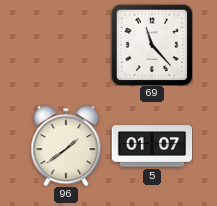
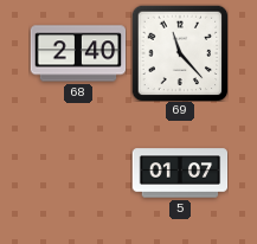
68: none -> 2:40 (78, 53)
96: 1:39 -> none (66, 146)
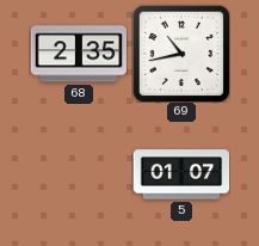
68: 2:40 -> 2:35 (79, 54)
69: 11:23 -> 10:43 (181, 54)
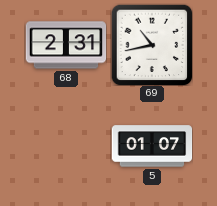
68: 2:35 -> 2:31 (66, 45)
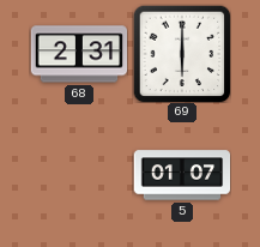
69: 10:43 -> 6:00 (182, 54)
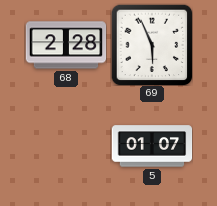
68: 2:31 -> 2:28 (66, 45)
69: 6:00 -> 5:56 (152, 45)
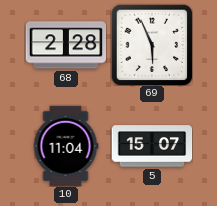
10: none -> 11:04 (66, 146)
5: 01:07 -> 15:07 (152, 146)
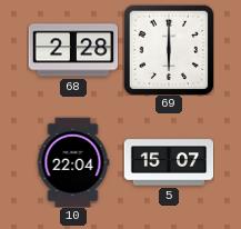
69: 5:56 -> 6:00 (169, 50)
10: 11:04 -> 22:04 (73, 162)
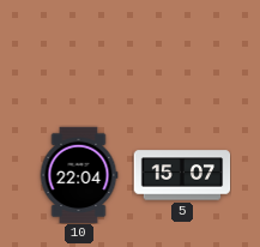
68: 2:28 -> none (73, 50)
69: 6:00 -> none (169, 50)
